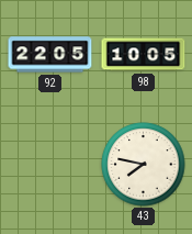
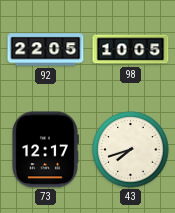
73: none -> 12:17 (45, 150)
43: 7:47 -> 7:42 (131, 150)
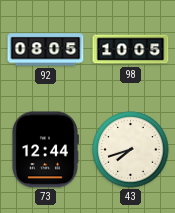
92: 22:05 -> 08:05 (46, 50)
73: 12:17 -> 12:44 (45, 150)
